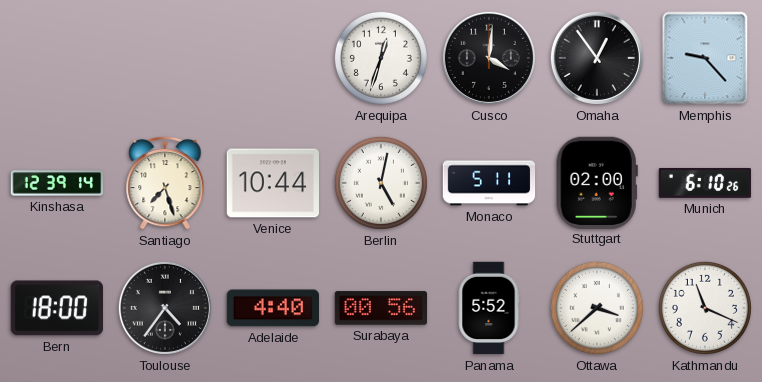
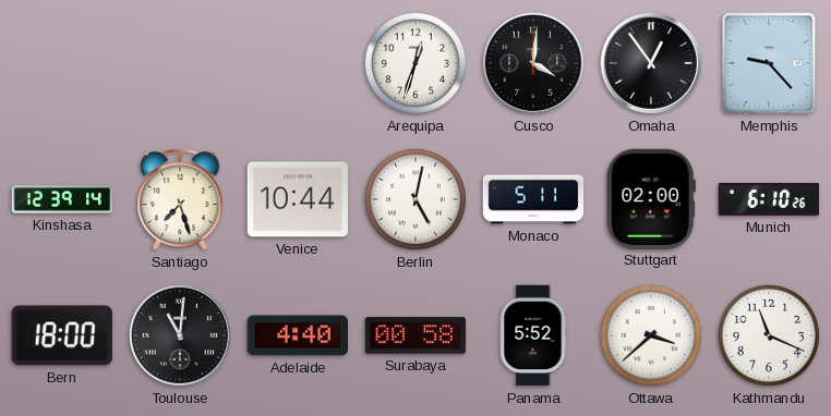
Toulouse: 4:36 -> 11:01 (180, 335)
Surabaya: 00:56 -> 00:58 (415, 335)
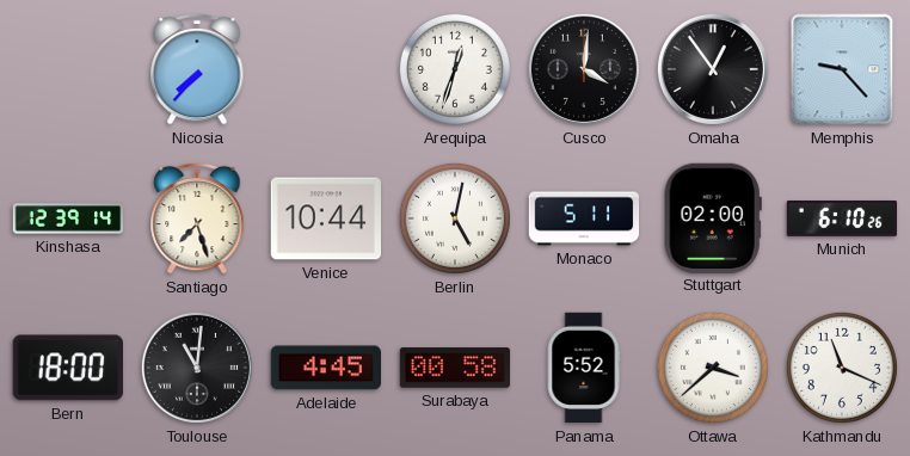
Nicosia: none -> 7:37 (197, 69)
Adelaide: 4:40 -> 4:45 (325, 368)
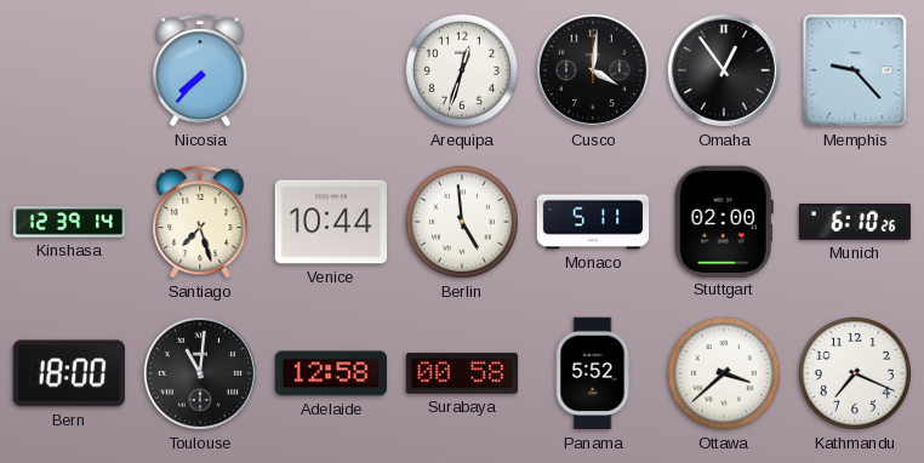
Berlin: 5:02 -> 4:59 (462, 222)
Adelaide: 4:45 -> 12:58 (330, 373)
Kathmandu: 11:19 -> 7:19 (855, 373)
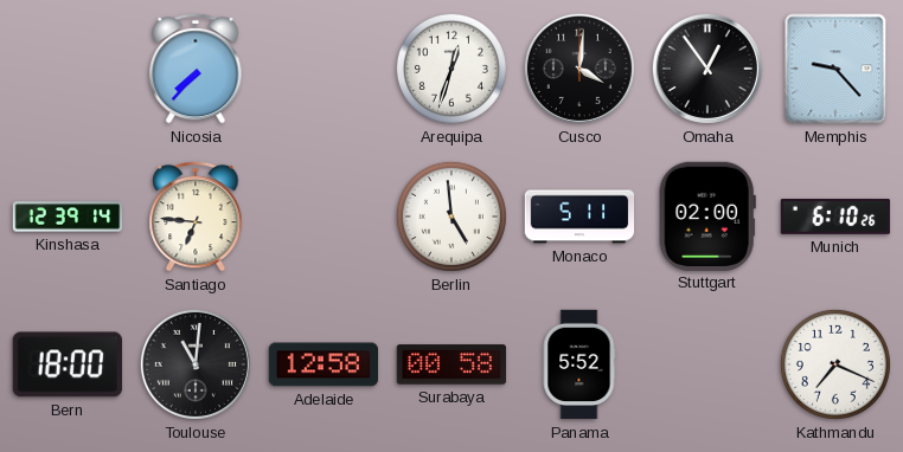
Santiago: 7:27 -> 6:46 (196, 217)
Venice: 10:44 -> none (330, 222)
Ottawa: 3:38 -> none (724, 373)
